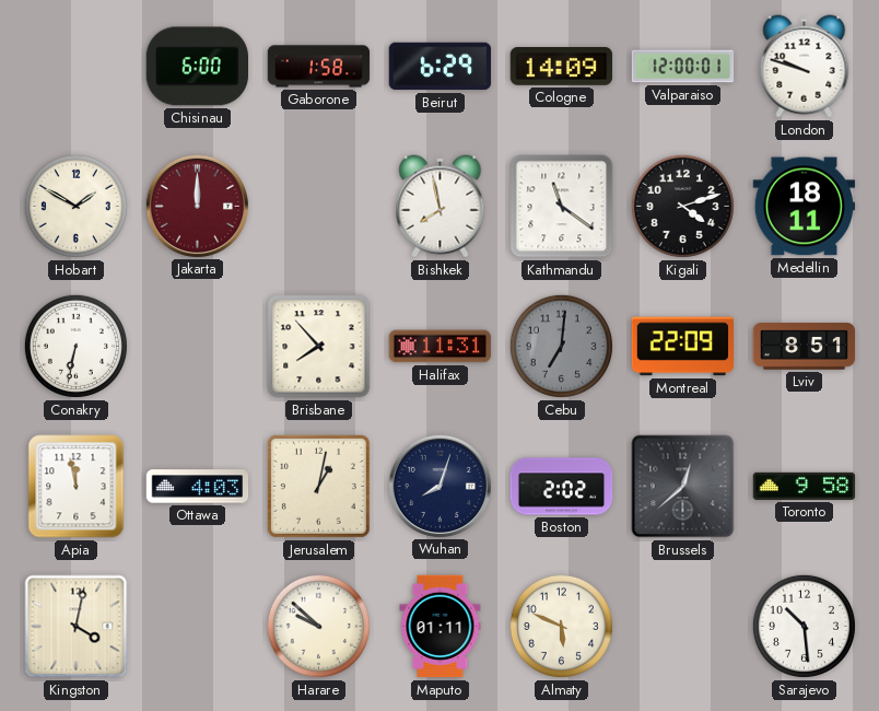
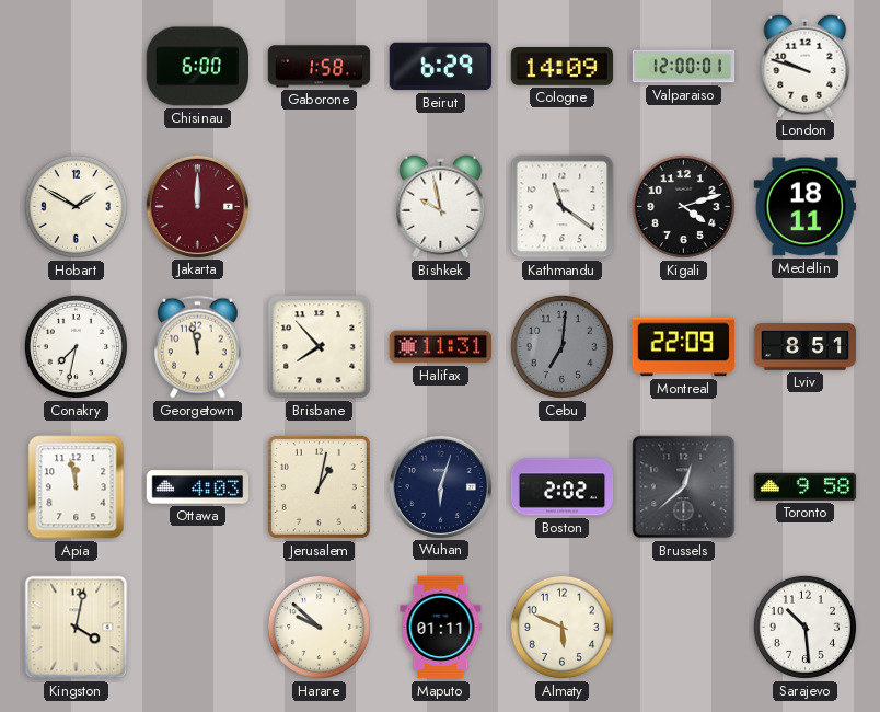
Bishkek: 7:58 -> 9:58 (441, 207)
Conakry: 6:32 -> 7:32 (76, 346)
Georgetown: none -> 11:58 (197, 347)
Wuhan: 8:03 -> 6:03 (440, 486)
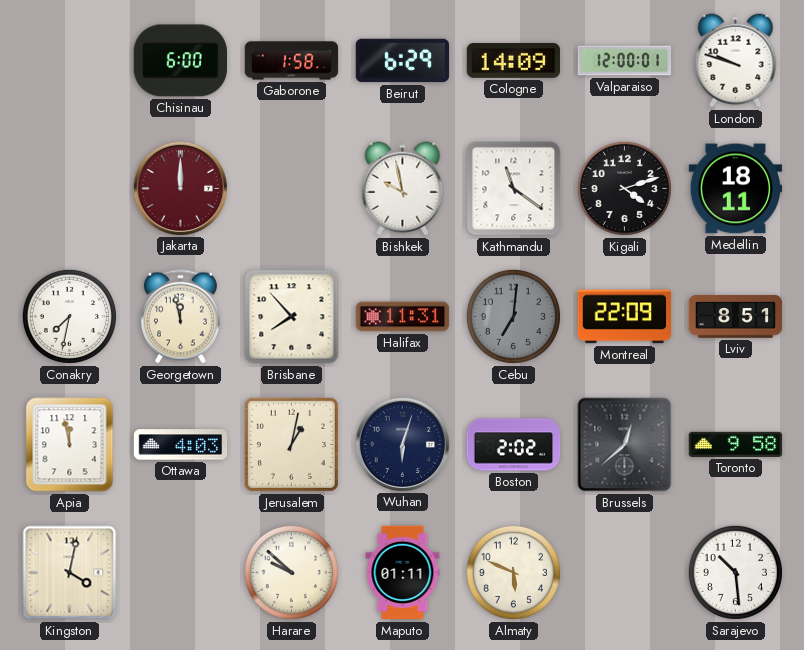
Hobart: 1:50 -> none (76, 206)
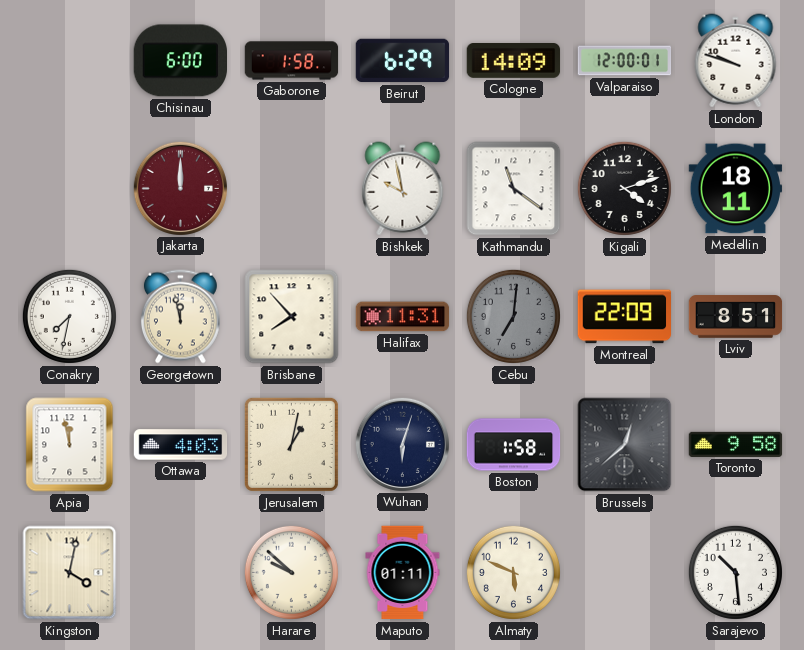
Boston: 2:02 -> 1:58 (514, 445)
